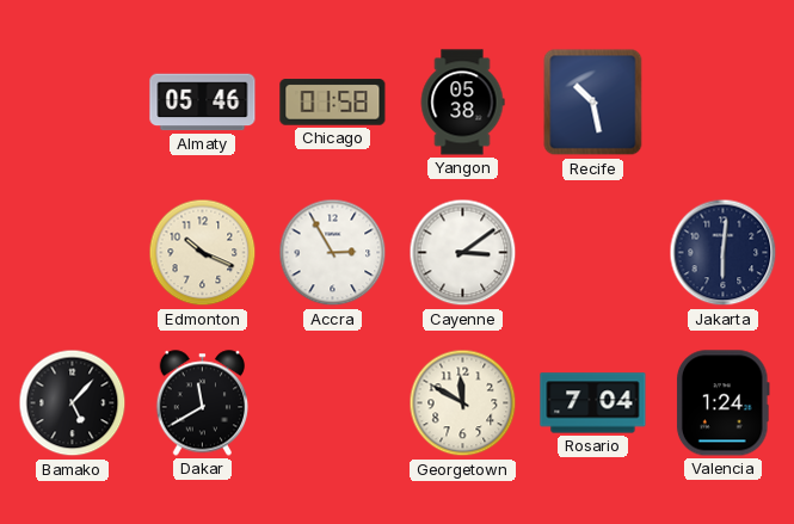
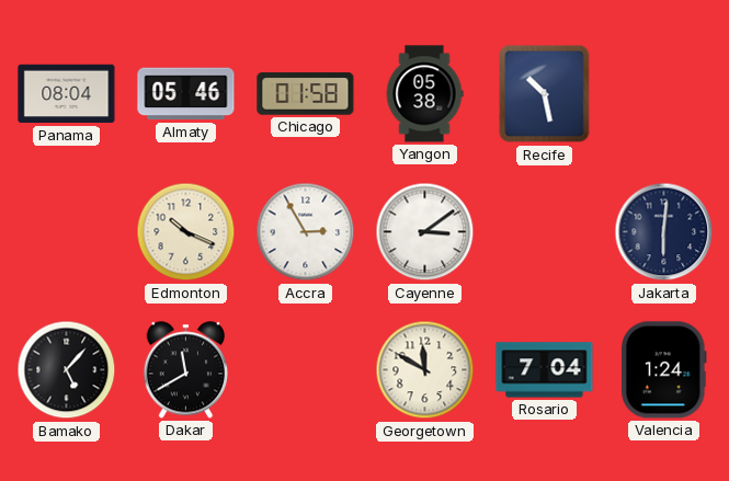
Panama: none -> 08:04 (67, 94)
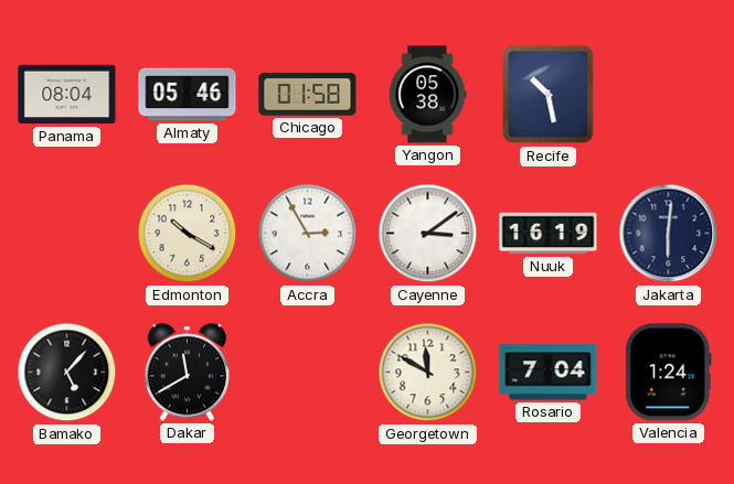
Edmonton: 10:19 -> 10:20 (188, 234)
Nuuk: none -> 16:19 (549, 234)
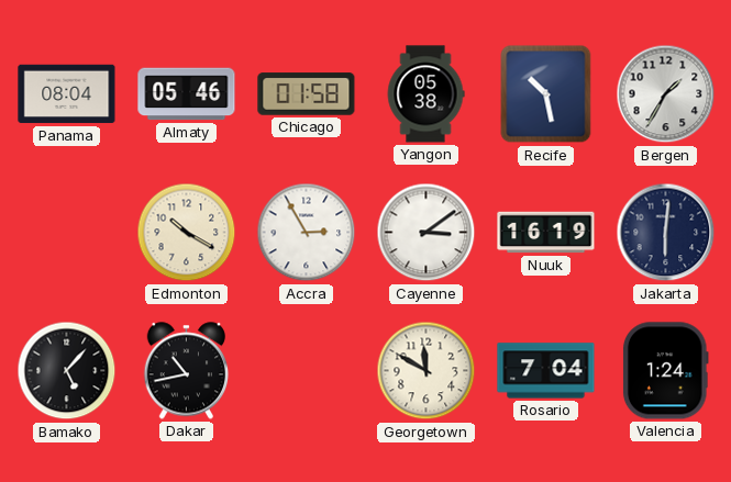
Bergen: none -> 1:35 (666, 94)
Dakar: 11:40 -> 10:43 (187, 371)
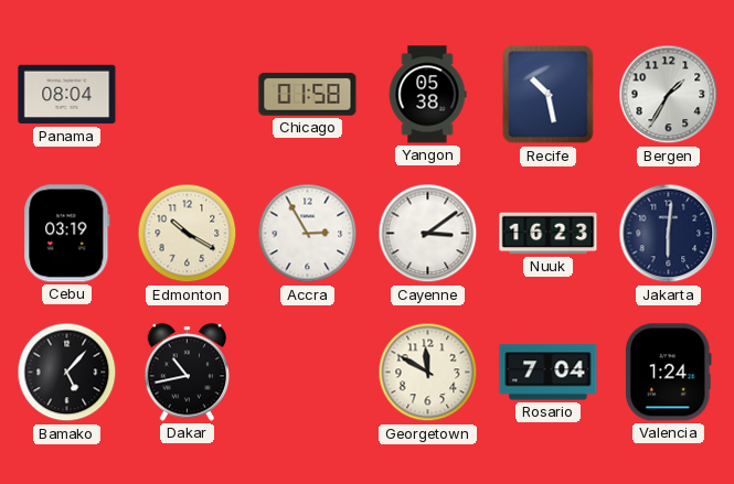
Almaty: 05:46 -> none (187, 94)
Cebu: none -> 03:19 (67, 234)
Nuuk: 16:19 -> 16:23 (549, 234)
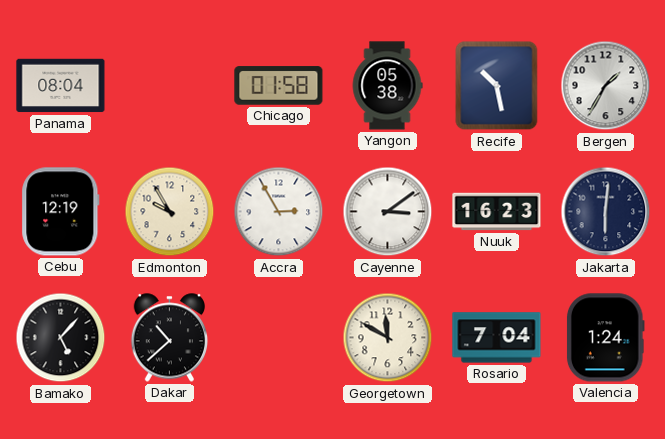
Cebu: 03:19 -> 12:19 (61, 212)
Edmonton: 10:20 -> 9:55 (170, 212)
Dakar: 10:43 -> 10:38 (170, 338)
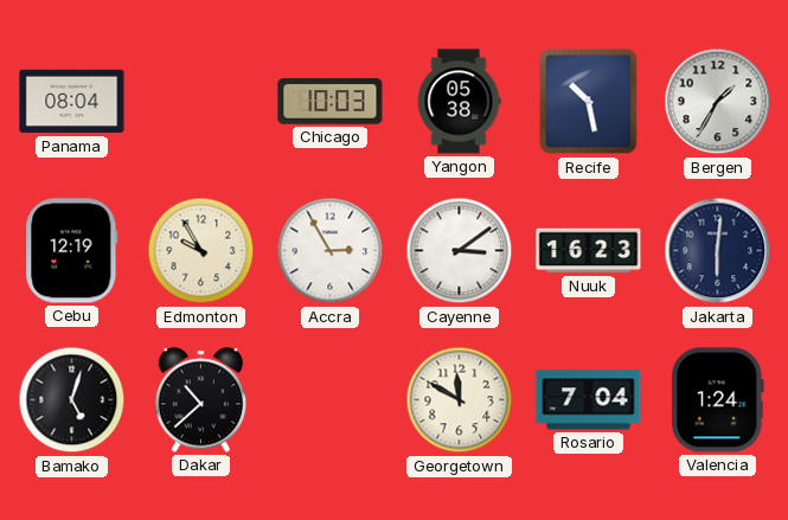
Chicago: 01:58 -> 10:03 (331, 102)
Bamako: 5:07 -> 5:03 (72, 400)
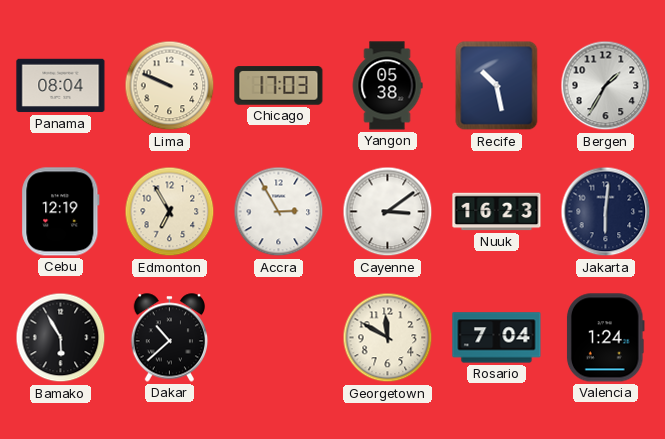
Lima: none -> 9:49 (170, 86)
Chicago: 10:03 -> 17:03 (279, 86)
Edmonton: 9:55 -> 6:55 (170, 212)
Bamako: 5:03 -> 5:55 (61, 338)
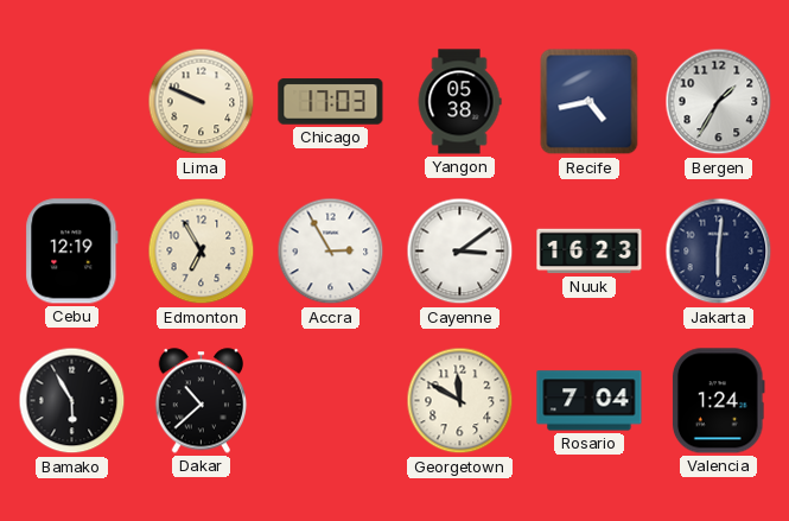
Panama: 08:04 -> none (61, 86)
Recife: 10:28 -> 4:43 (590, 102)
